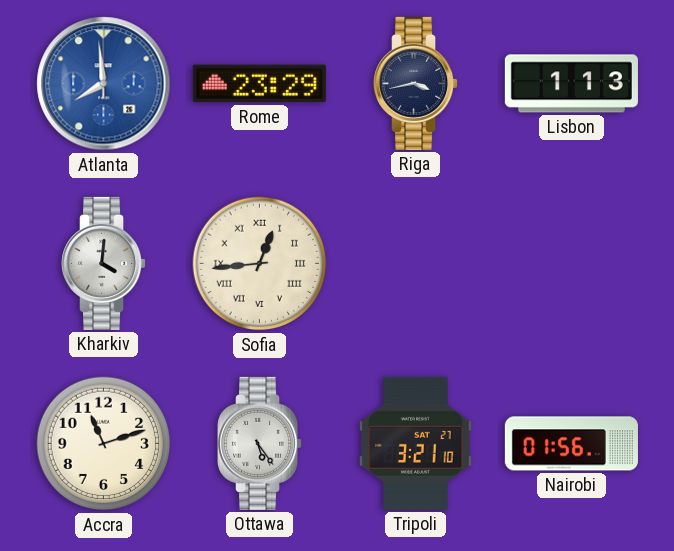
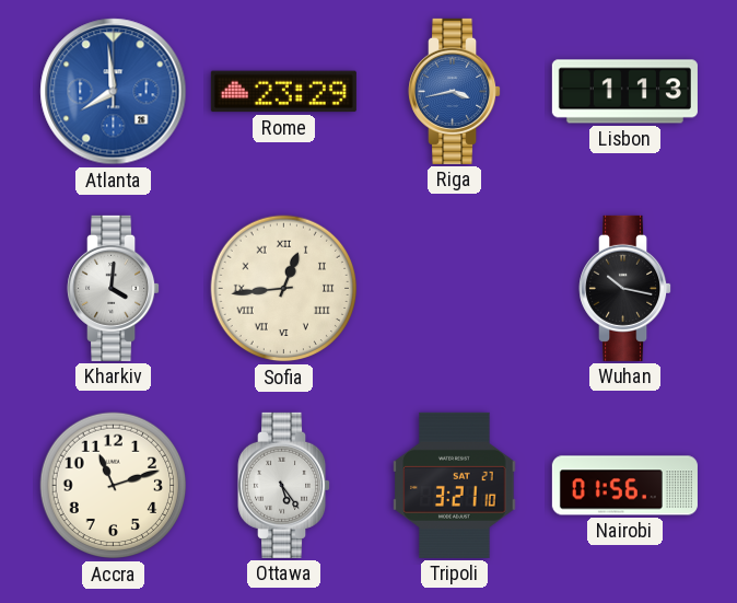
Riga dial: navy -> blue (455, 91)
Wuhan: none -> 10:17 (625, 288)
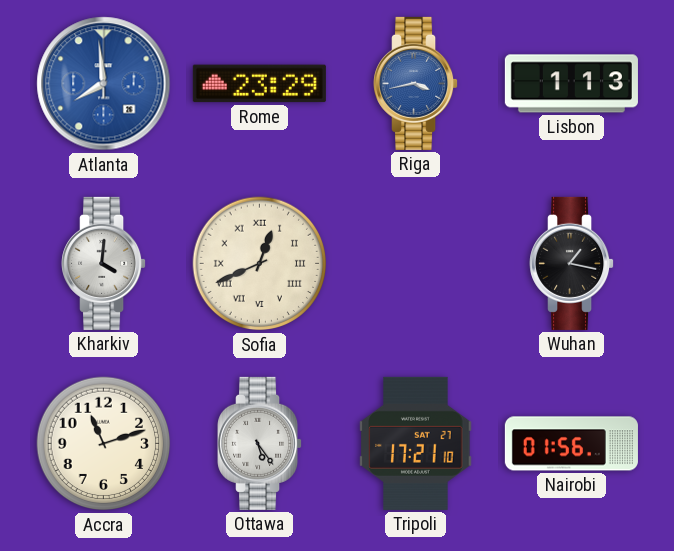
Sofia: 12:44 -> 12:41 (260, 264)
Wuhan: 10:17 -> 1:17 (572, 263)
Tripoli: 3:21 -> 17:21 (416, 443)
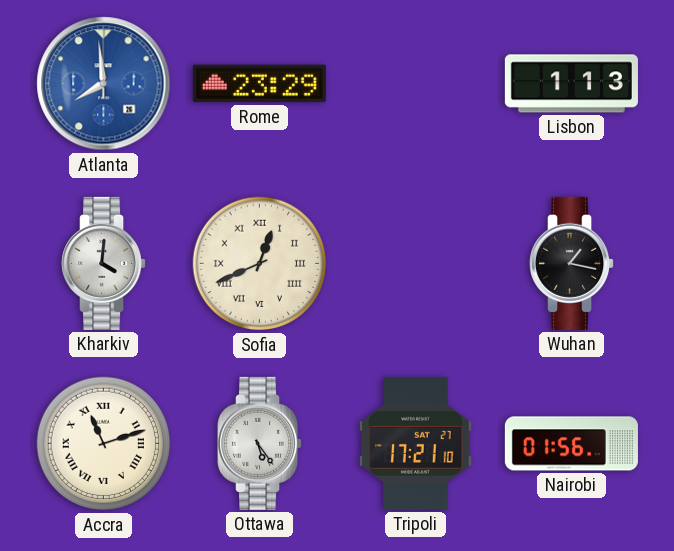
Riga: 3:43 -> none (416, 83)
Accra numerals: Arabic -> Roman (104, 444)
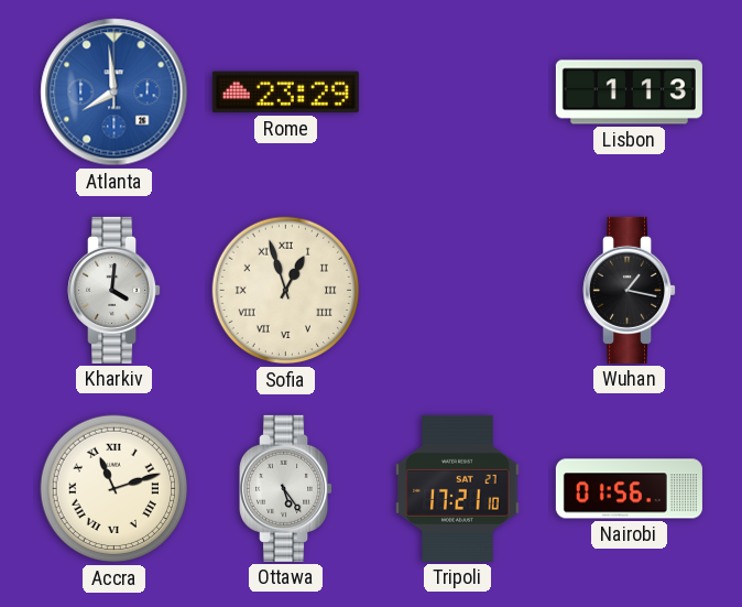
Sofia: 12:41 -> 12:57 (286, 291)
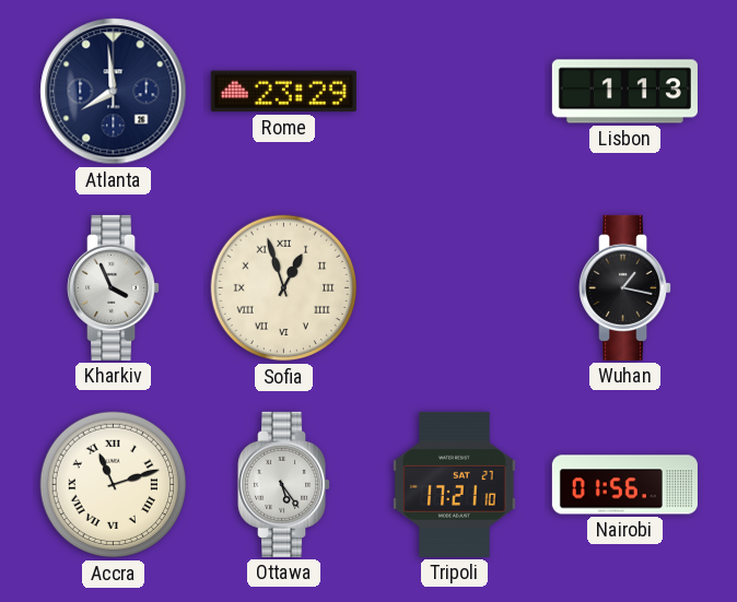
Atlanta dial: blue -> navy (114, 92)
Kharkiv: 4:01 -> 3:56 (114, 287)
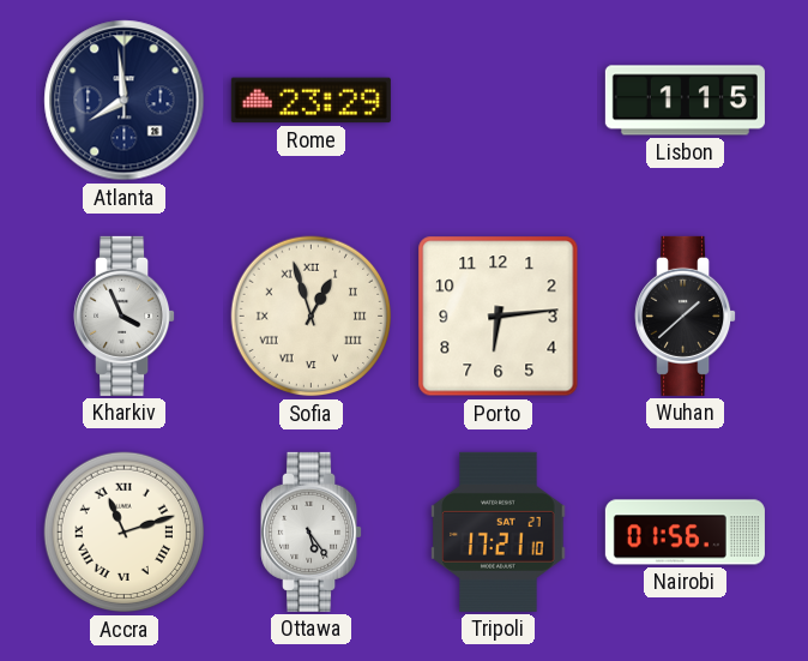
Lisbon: 1:13 -> 1:15 (685, 101)
Porto: none -> 6:14 (499, 317)
Wuhan: 1:17 -> 1:38 (686, 316)
